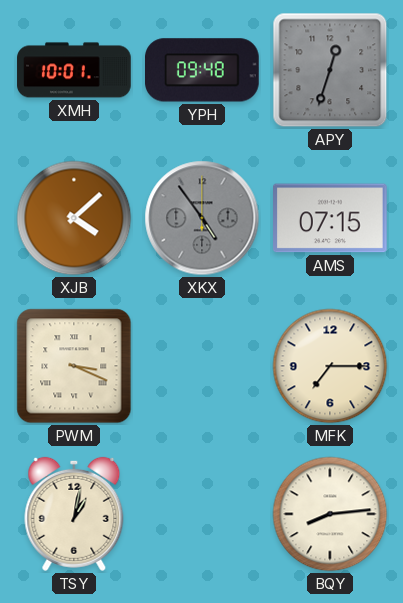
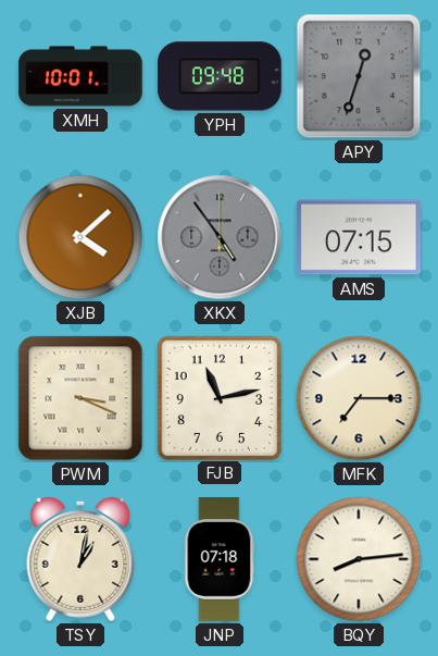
FJB: none -> 11:13 (218, 397)
JNP: none -> 07:18 (220, 559)
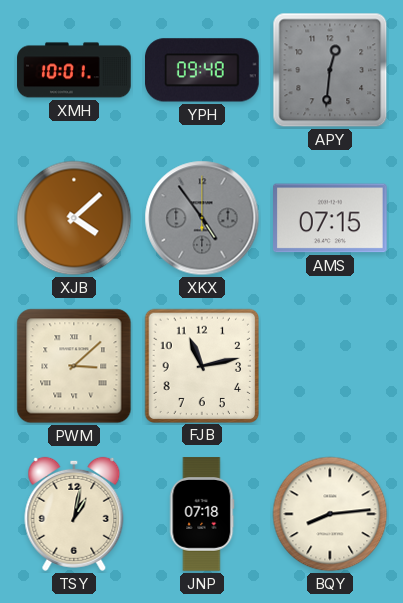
APY: 12:33 -> 12:31 (330, 70)
PWM: 3:19 -> 3:08 (74, 366)
MFK: 7:15 -> none (359, 398)
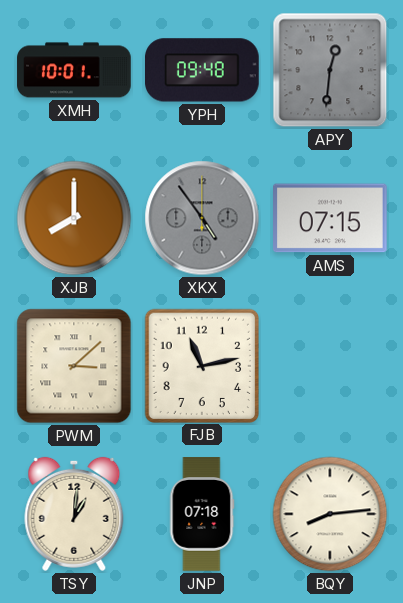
XJB: 4:08 -> 8:00 (74, 218)
TSY: 1:02 -> 1:01 (74, 514)
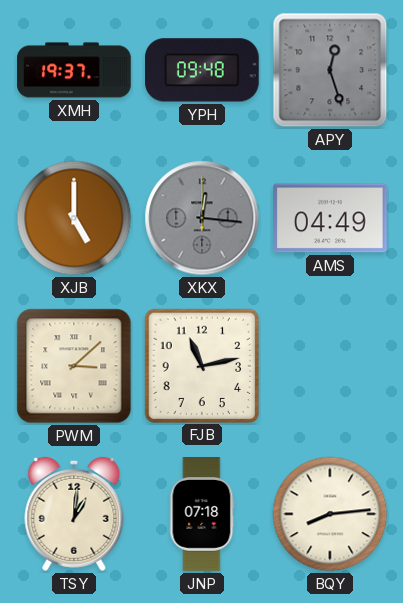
XMH: 10:01 -> 19:37 (74, 70)
APY: 12:31 -> 12:27 (330, 70)
XJB: 8:00 -> 5:00 (74, 218)
XKX: 4:54 -> 12:16 (202, 218)
AMS: 07:15 -> 04:49 (331, 218)
